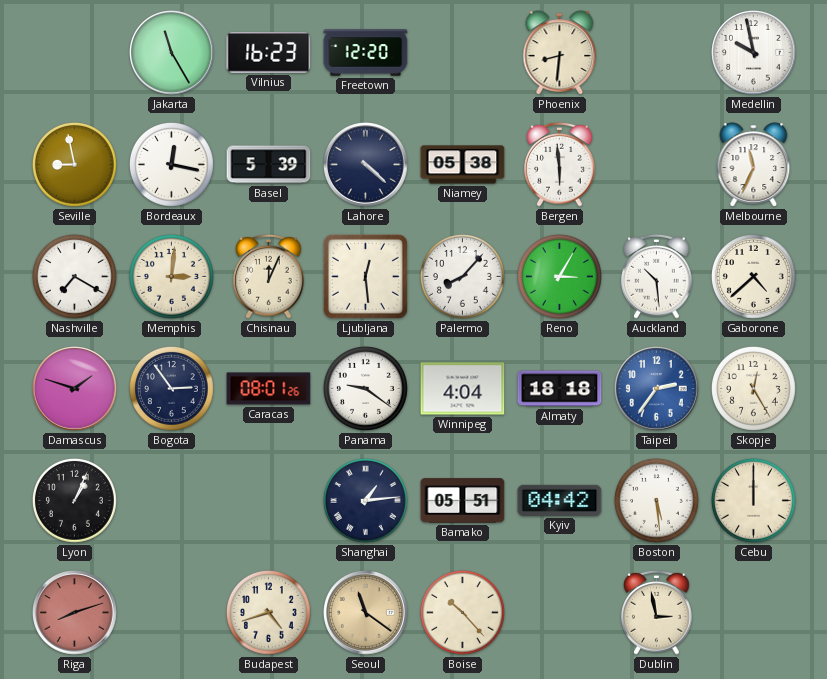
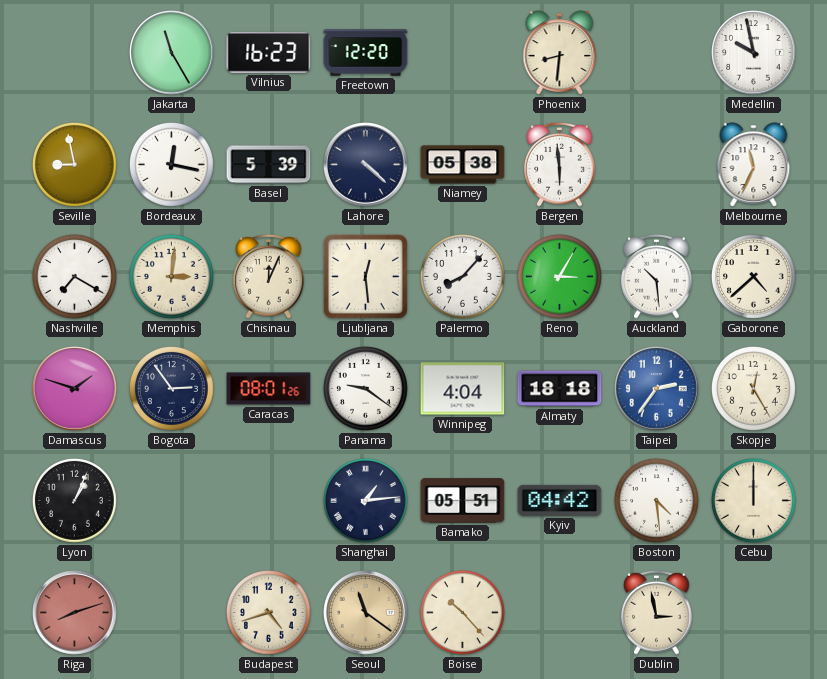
Boston: 5:29 -> 4:29 (656, 500)
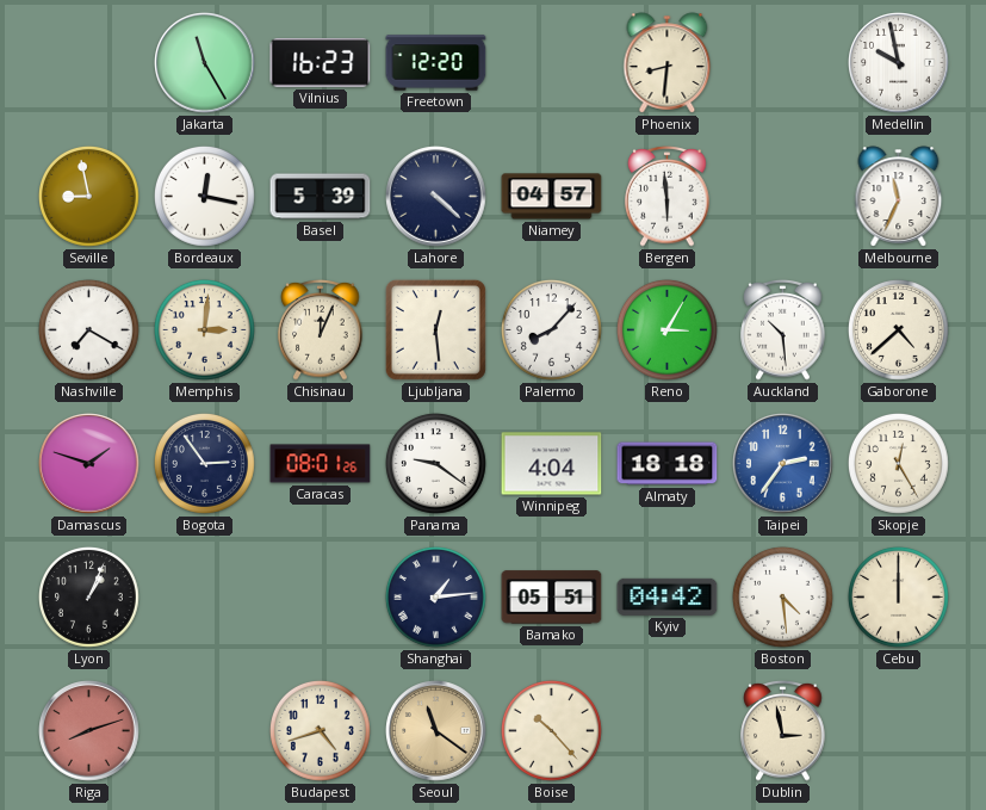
Niamey: 05:38 -> 04:57 (552, 197)
